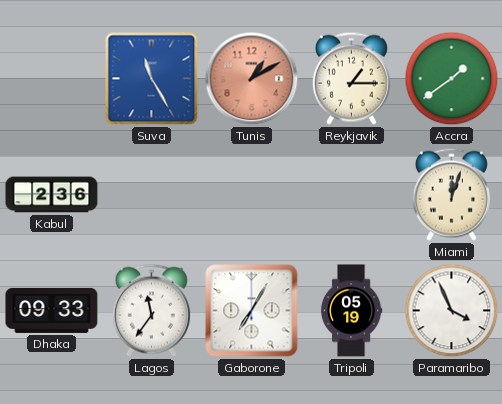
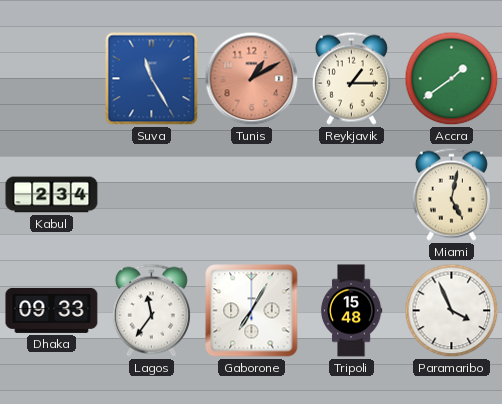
Kabul: 2:36 -> 2:34 (52, 195)
Miami: 12:03 -> 5:02 (451, 194)
Tripoli: 05:19 -> 15:48 (351, 311)
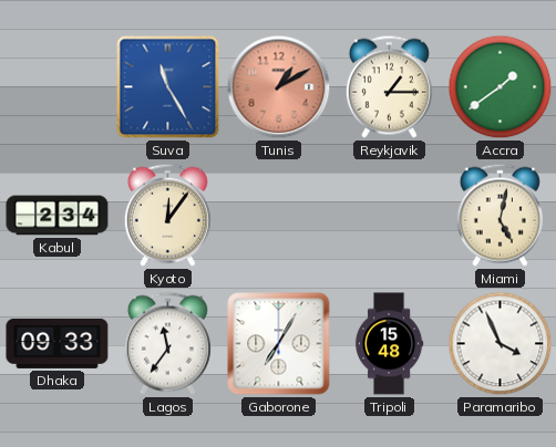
Kyoto: none -> 12:06 (167, 215)
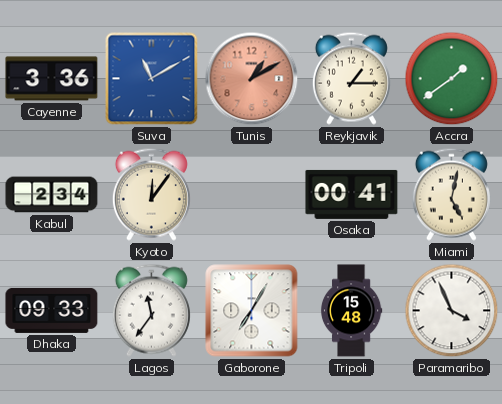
Cayenne: none -> 3:36 (52, 79)
Suva: 11:25 -> 11:10 (152, 79)
Osaka: none -> 00:41 (352, 194)
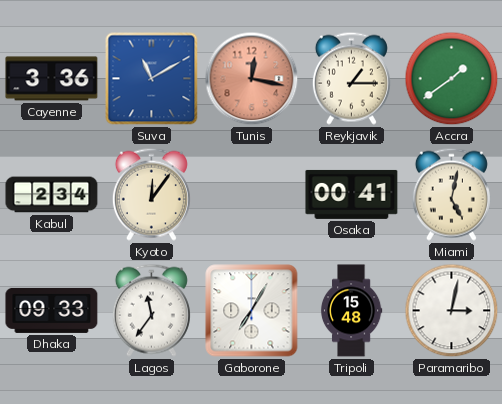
Tunis: 1:10 -> 12:17 (252, 79)
Paramaribo: 3:56 -> 3:02 (452, 311)
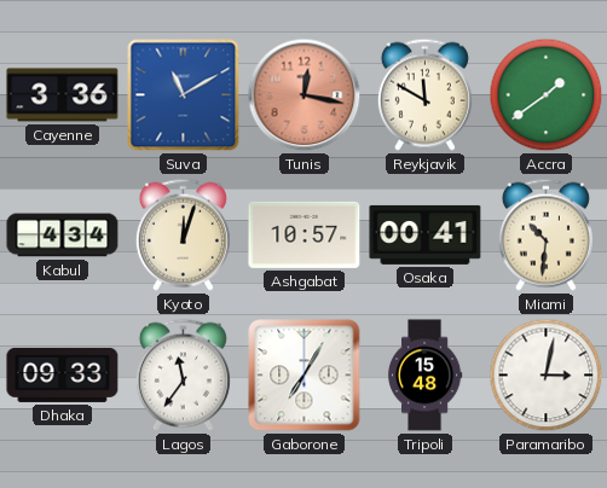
Reykjavik: 1:15 -> 11:50 (424, 94)
Kabul: 2:34 -> 4:34 (63, 236)
Kyoto: 12:06 -> 12:03 (183, 234)
Ashgabat: none -> 10:57 (305, 234)
Miami: 5:02 -> 10:31 (545, 234)
